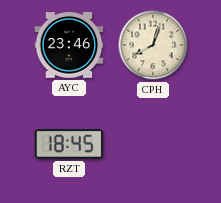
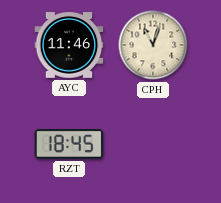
AYC: 23:46 -> 11:46 (69, 45)
CPH: 8:03 -> 11:03 (153, 45)
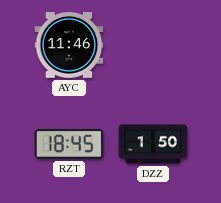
CPH: 11:03 -> none (153, 45)
DZZ: none -> 1:50 (153, 144)
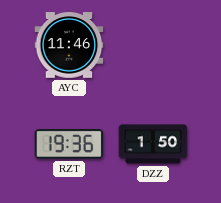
RZT: 18:45 -> 19:36 (69, 144)
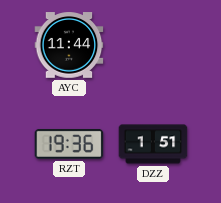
AYC: 11:46 -> 11:44 (69, 45)
DZZ: 1:50 -> 1:51 (153, 144)
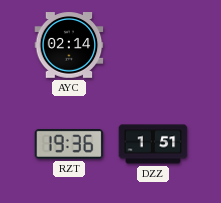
AYC: 11:44 -> 02:14 (69, 45)
